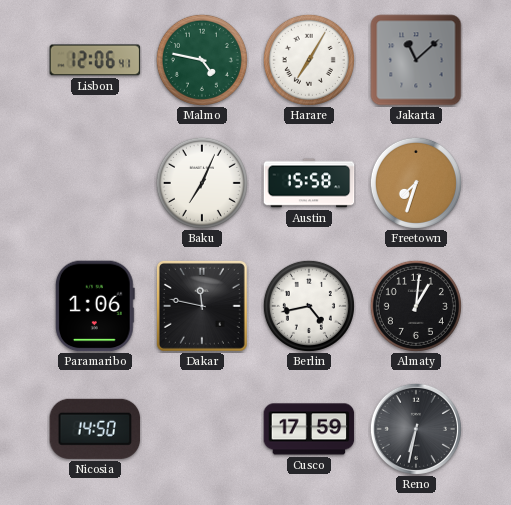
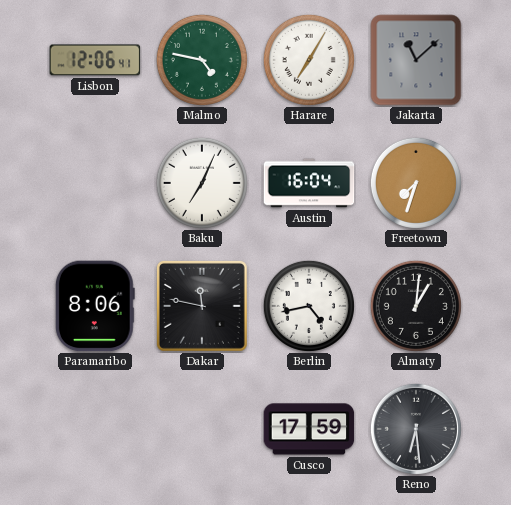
Austin: 15:58 -> 16:04 (309, 183)
Paramaribo: 1:06 -> 8:06 (95, 306)
Nicosia: 14:50 -> none (95, 429)
Reno: 6:32 -> 6:29 (416, 429)
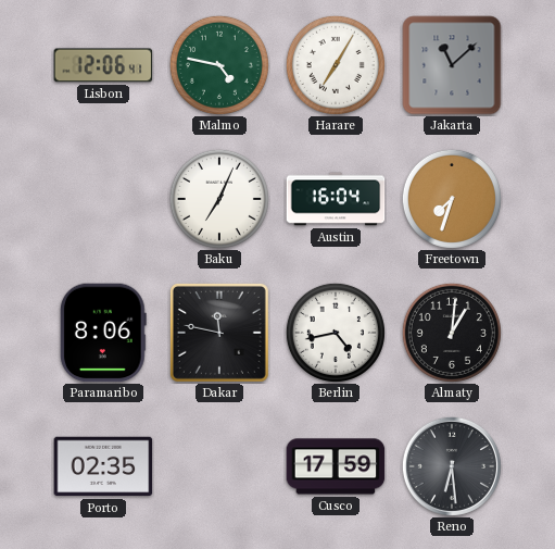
Porto: none -> 02:35 (103, 466)
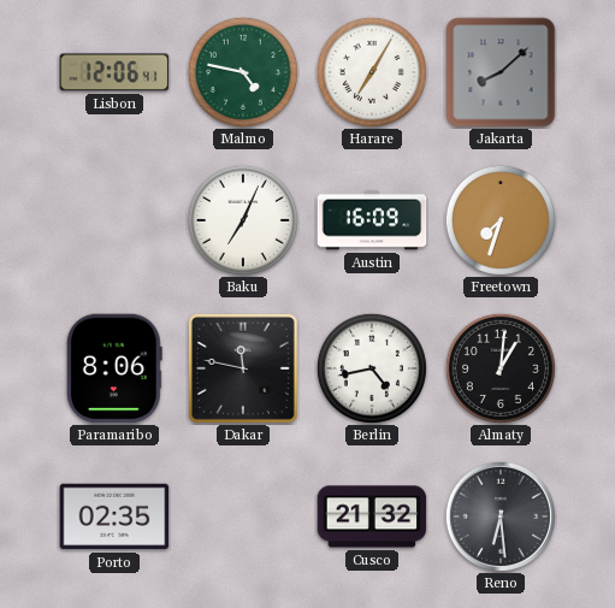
Jakarta: 11:08 -> 8:08 (501, 72)
Austin: 16:04 -> 16:09 (372, 220)
Cusco: 17:59 -> 21:32 (372, 516)
